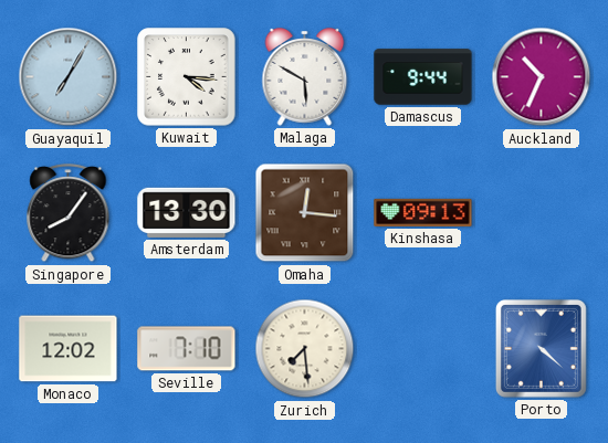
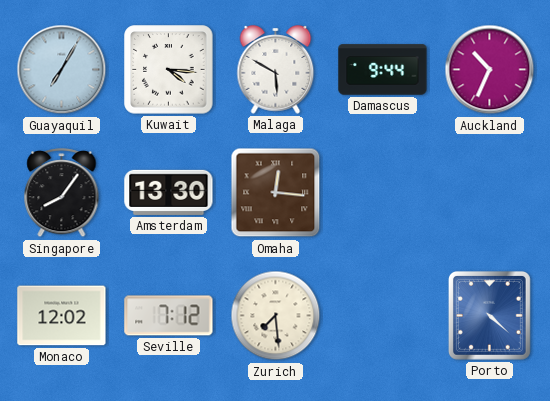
Kinshasa: 09:13 -> none (423, 212)
Seville: 7:10 -> 7:12 (169, 316)
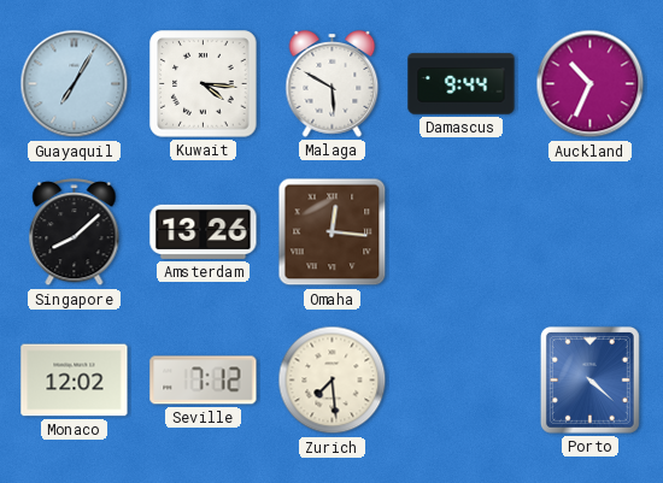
Singapore: 8:06 -> 8:08 (75, 232)
Amsterdam: 13:30 -> 13:26 (204, 231)
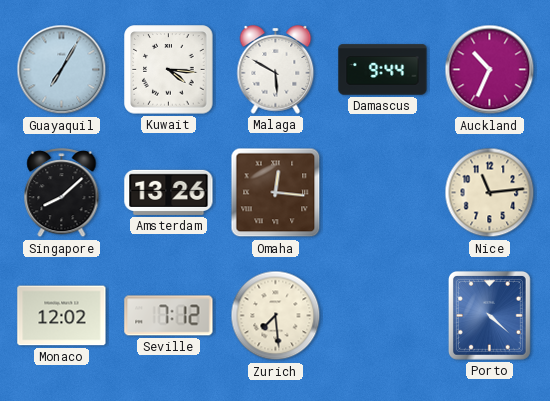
Nice: none -> 11:14 (490, 193)
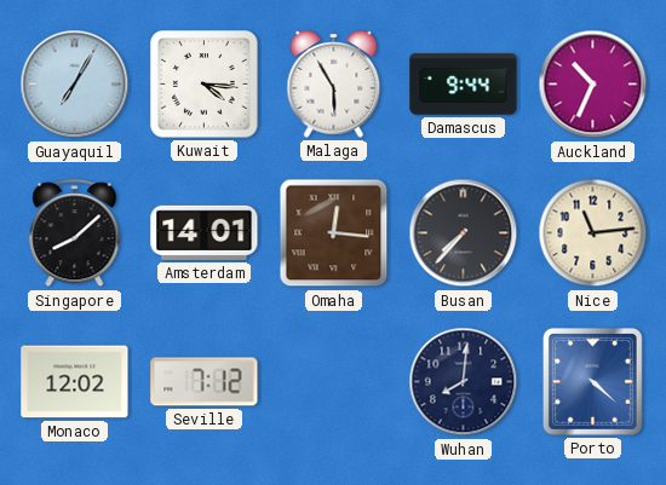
Malaga: 5:50 -> 5:55 (334, 85)
Amsterdam: 13:26 -> 14:01 (205, 232)
Busan: none -> 7:37 (464, 233)
Zurich: 7:29 -> none (276, 316)
Wuhan: none -> 8:01 (464, 382)
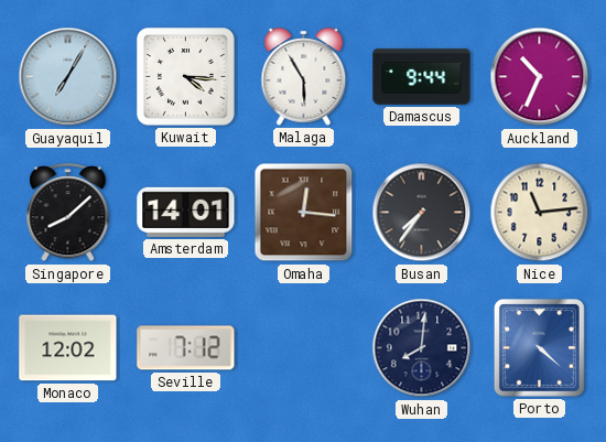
Busan: 7:37 -> 7:36 (422, 213)
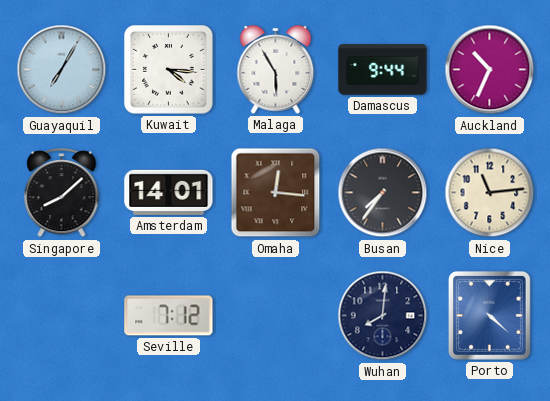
Monaco: 12:02 -> none (68, 348)
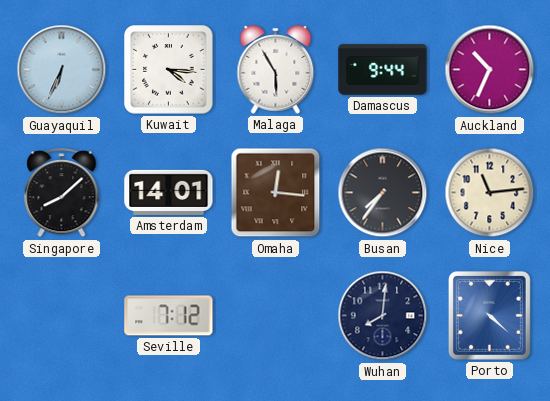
Guayaquil: 7:05 -> 6:34 (62, 70)
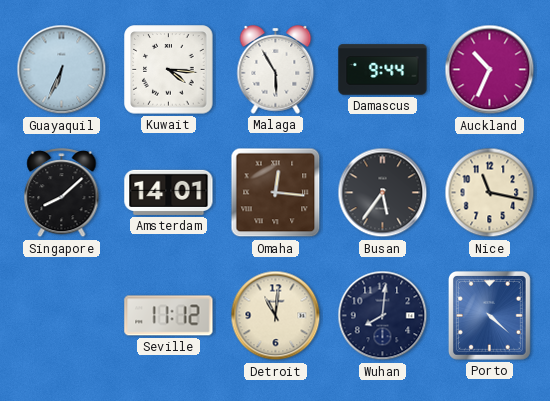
Busan: 7:36 -> 5:36 (383, 193)
Nice: 11:14 -> 11:17 (490, 193)
Seville: 7:12 -> 11:12 (169, 316)
Detroit: none -> 11:01 (276, 316)
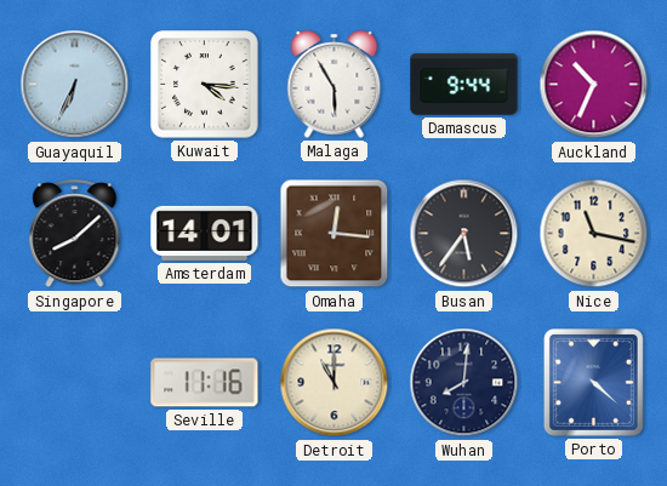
Seville: 11:12 -> 11:16 (205, 383)
Detroit: 11:01 -> 11:00 (335, 383)
